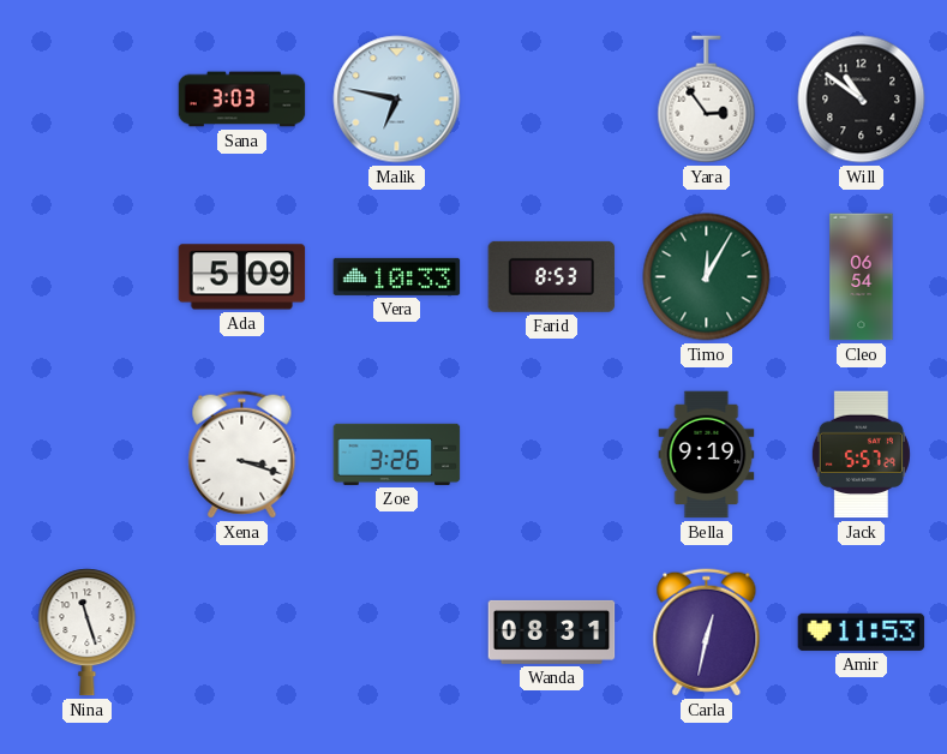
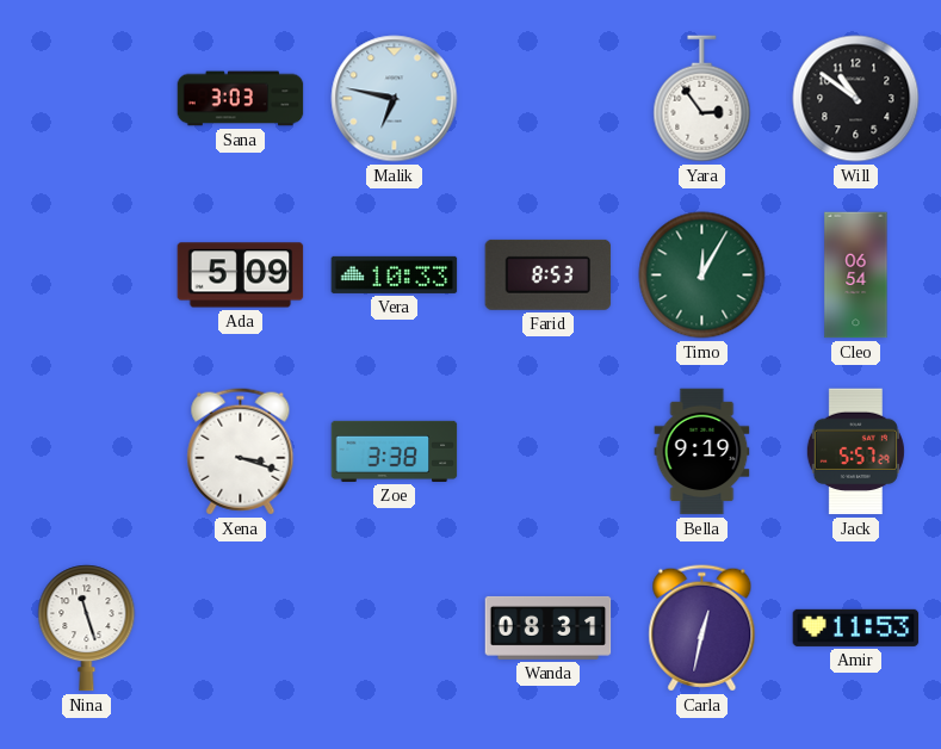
Zoe: 3:26 -> 3:38 (395, 451)
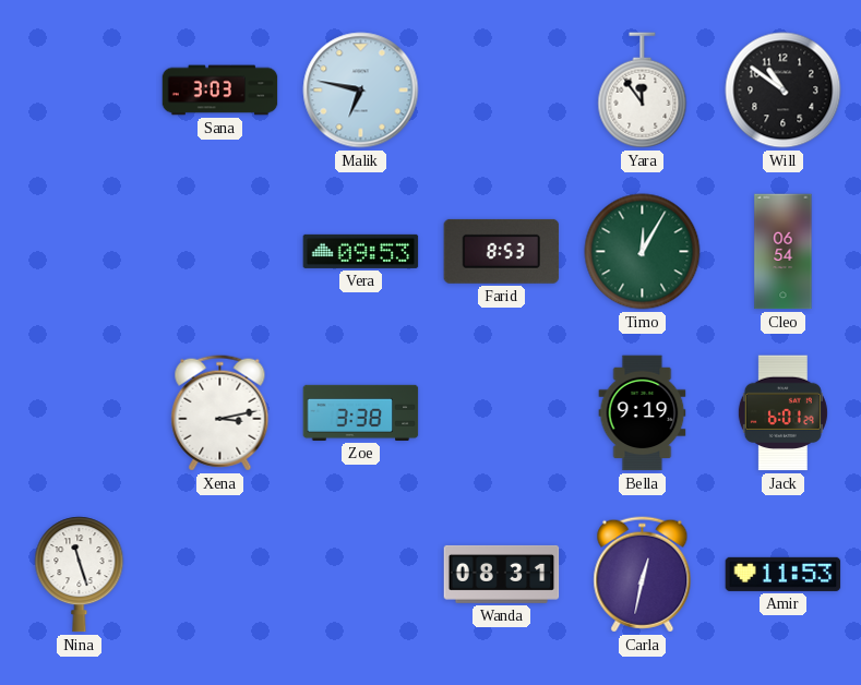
Yara: 2:54 -> 11:54 (643, 91)
Ada: 5:09 -> none (241, 276)
Vera: 10:33 -> 09:53 (361, 251)
Xena: 3:18 -> 3:13 (220, 413)
Jack: 5:57 -> 6:01 (782, 413)
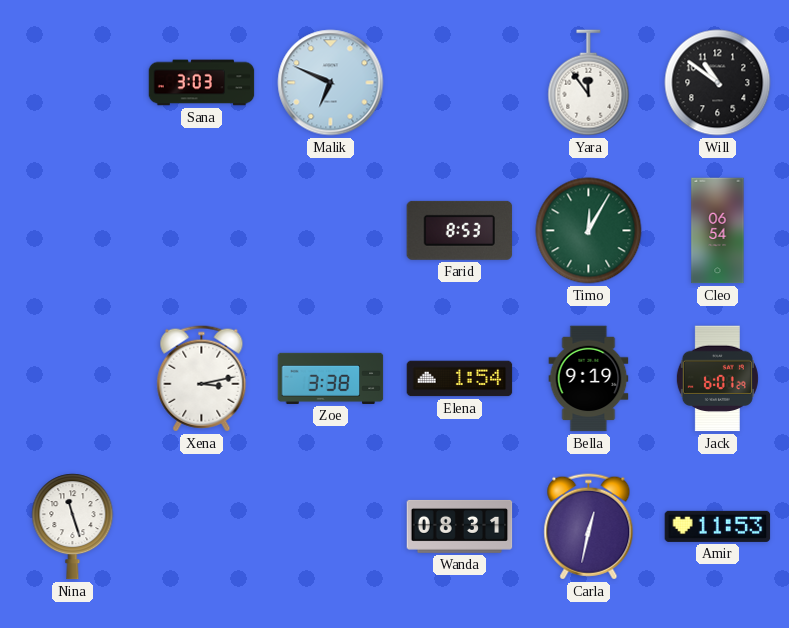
Malik: 6:47 -> 6:49 (331, 83)
Vera: 09:53 -> none (361, 251)
Elena: none -> 1:54 (460, 379)
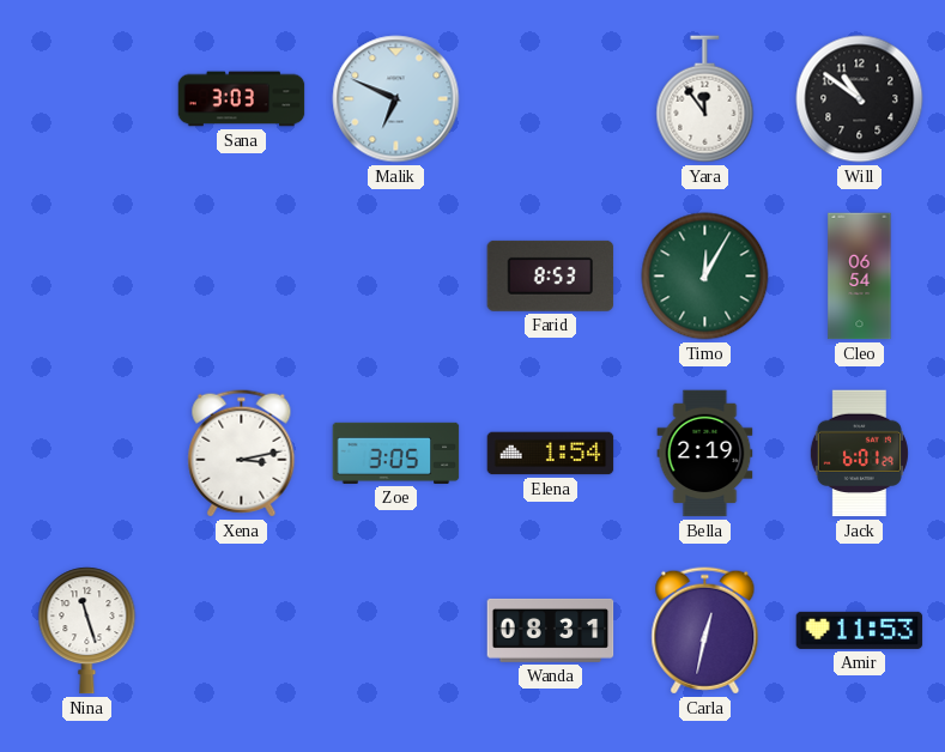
Zoe: 3:38 -> 3:05 (396, 453)
Bella: 9:19 -> 2:19 (705, 454)
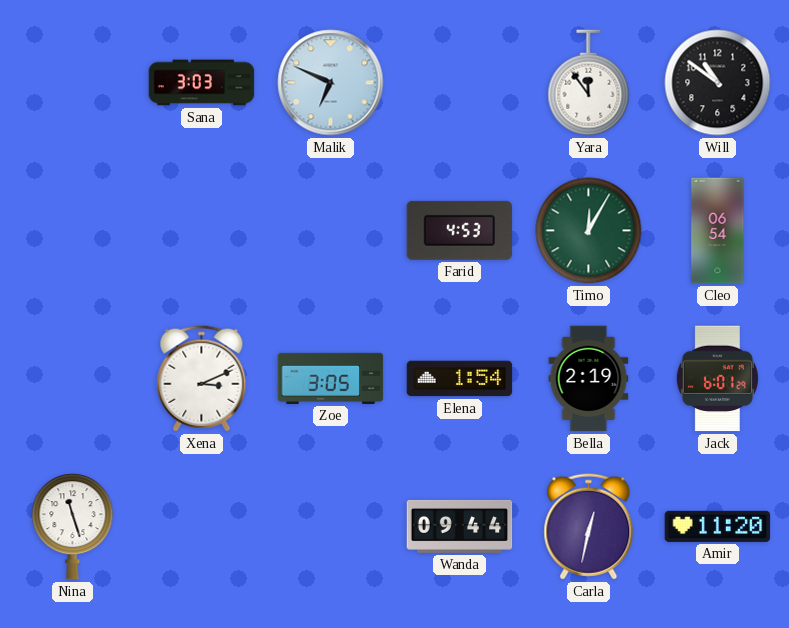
Farid: 8:53 -> 4:53 (460, 230)
Xena: 3:13 -> 3:11 (202, 379)
Wanda: 08:31 -> 09:44 (460, 526)
Amir: 11:53 -> 11:20 (718, 526)
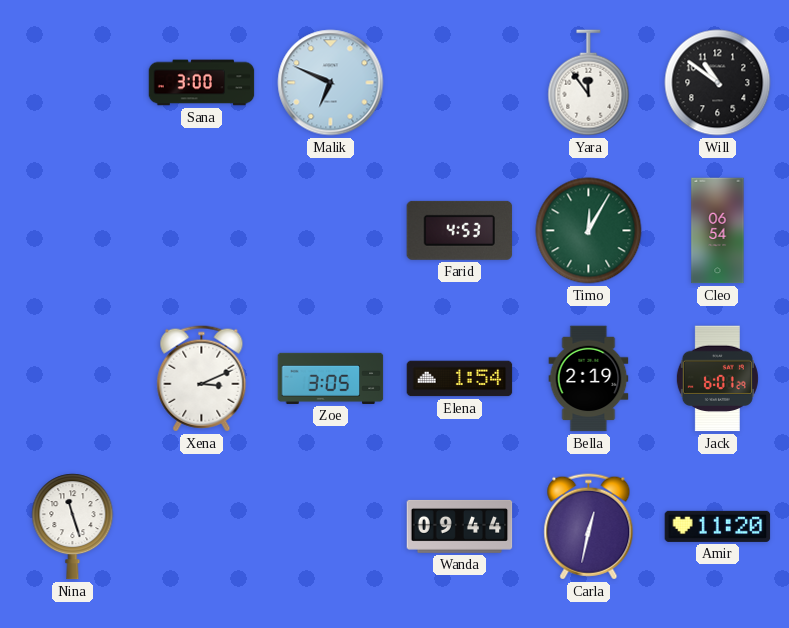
Sana: 3:03 -> 3:00 (202, 83)
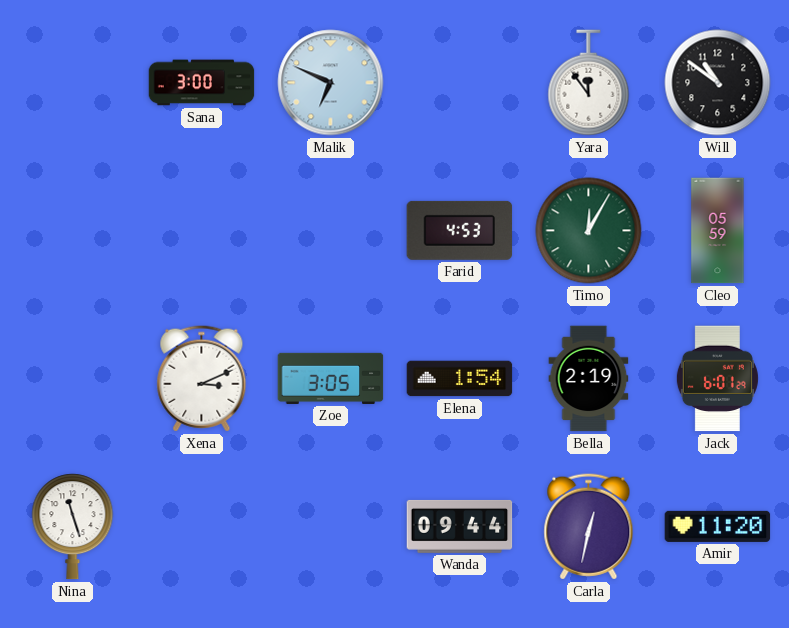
Cleo: 06:54 -> 05:59 (718, 231)
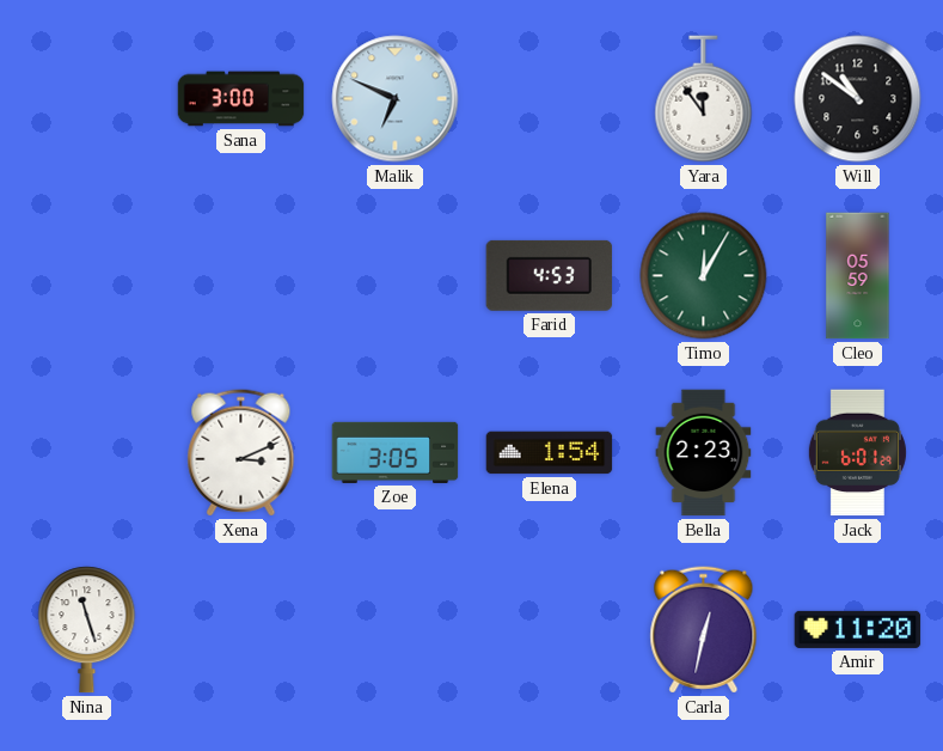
Bella: 2:19 -> 2:23 (704, 453)
Wanda: 09:44 -> none (460, 526)
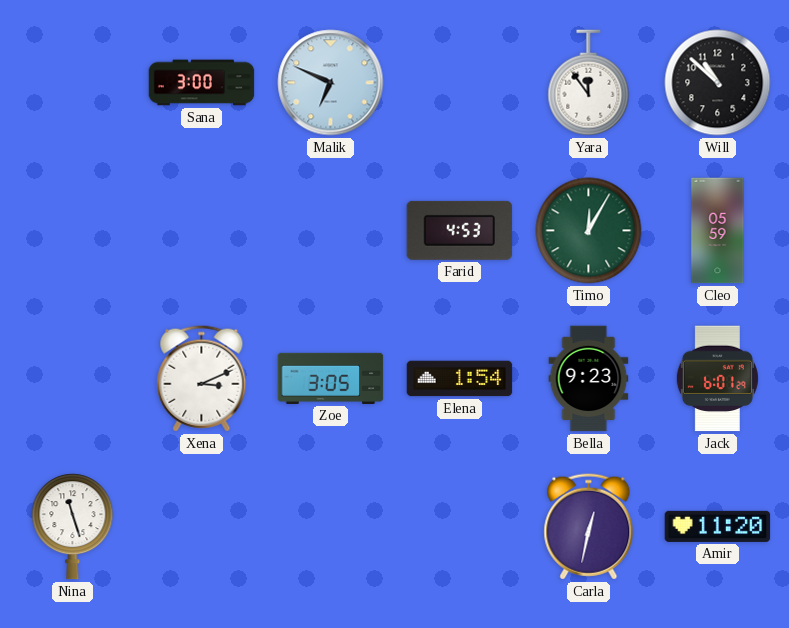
Will: 10:51 -> 10:52 (718, 83)
Bella: 2:23 -> 9:23 (589, 379)
